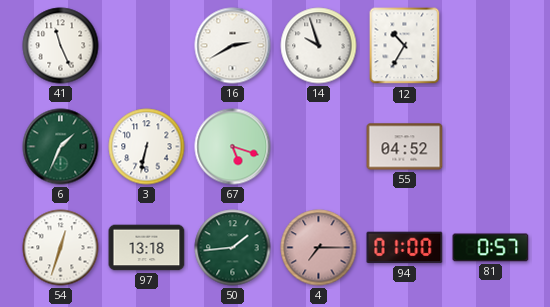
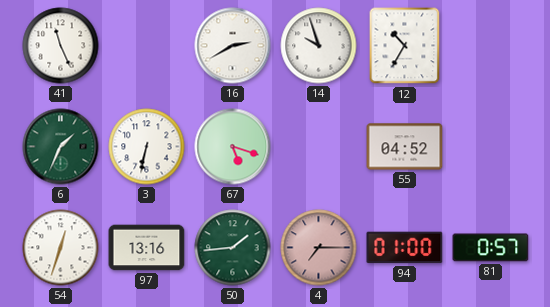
97: 13:18 -> 13:16 (147, 248)
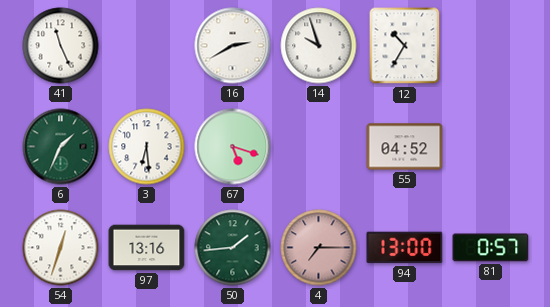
3: 6:32 -> 6:29 (147, 147)
94: 01:00 -> 13:00 (405, 248)
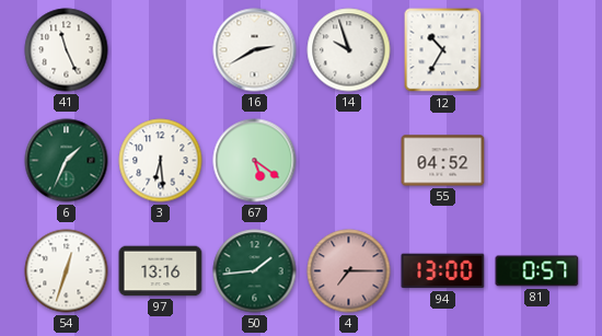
67: 5:18 -> 5:21 (255, 161)
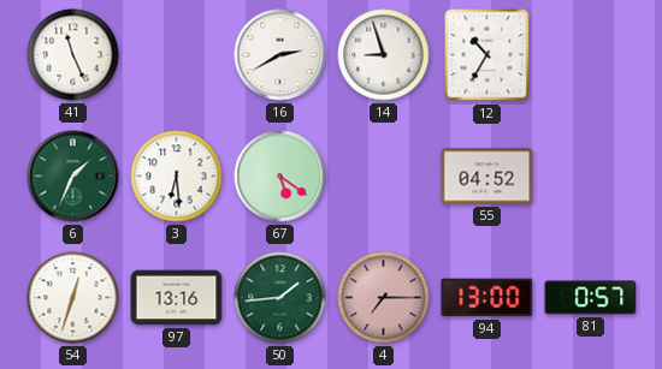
14: 9:57 -> 8:57 (384, 55)
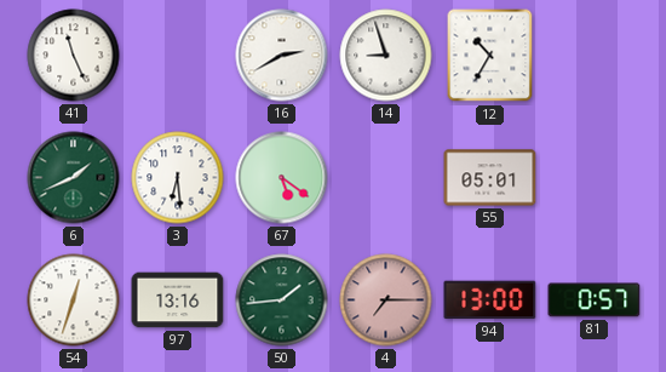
6: 1:34 -> 1:41 (74, 178)
55: 04:52 -> 05:01 (490, 178)
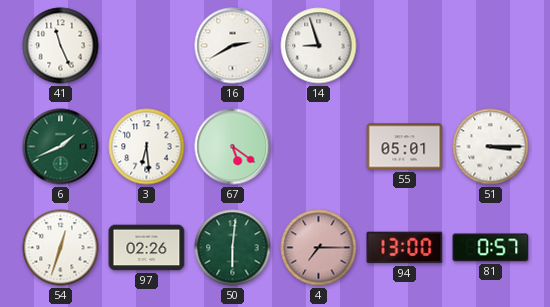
12: 10:35 -> none (490, 56)
51: none -> 3:15 (491, 147)
97: 13:16 -> 02:26 (147, 248)
50: 1:44 -> 6:01 (233, 248)
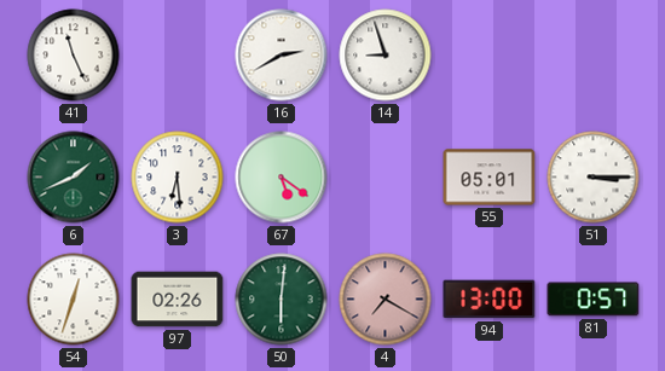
4: 7:15 -> 7:20 (386, 300)
